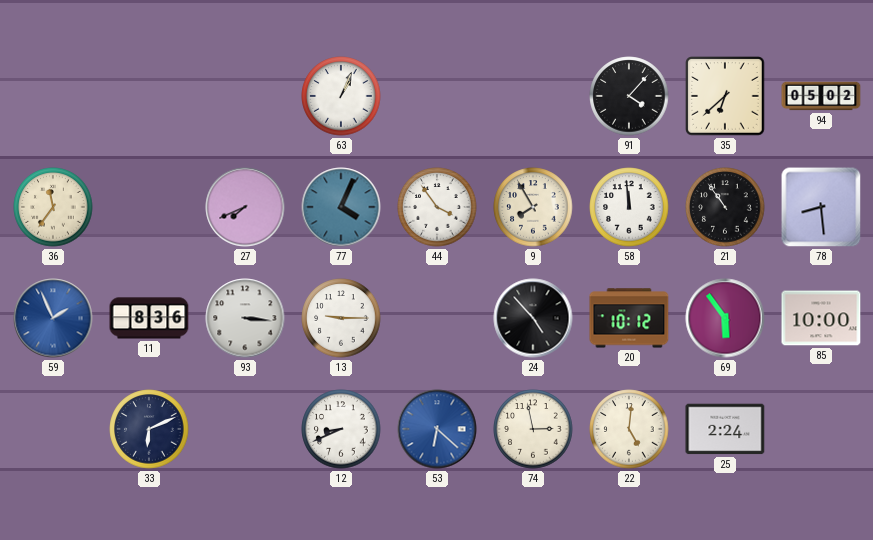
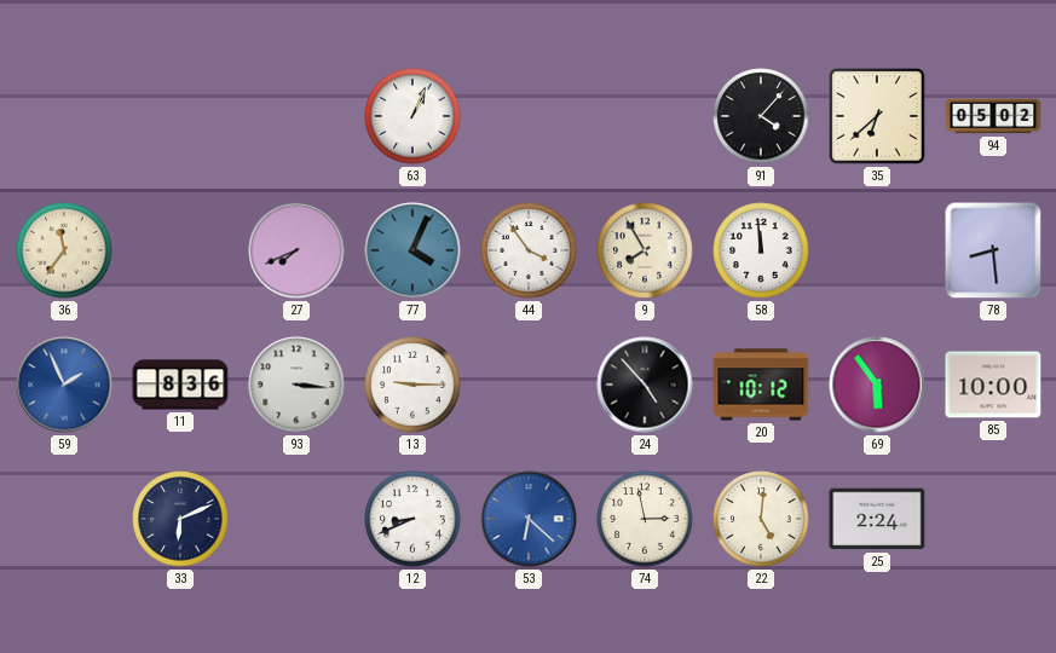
21: 10:54 -> none (725, 207)
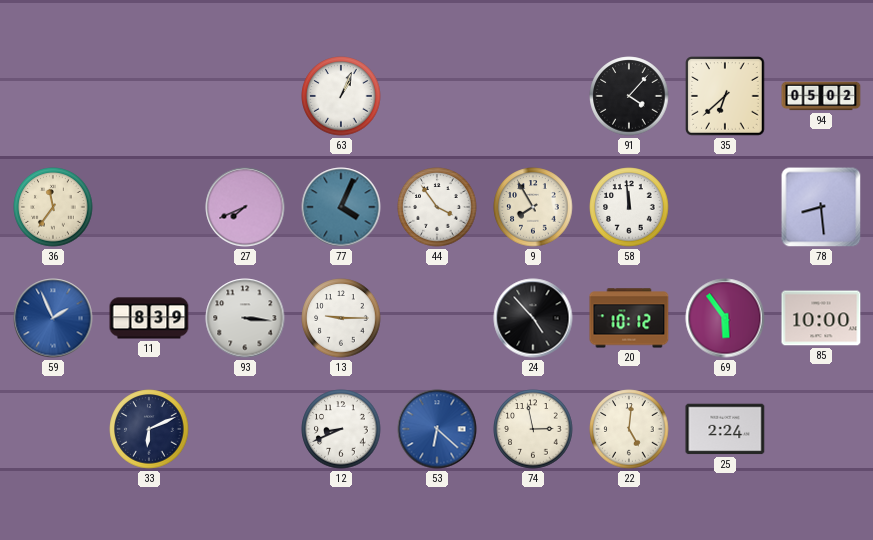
11: 8:36 -> 8:39 (149, 318)
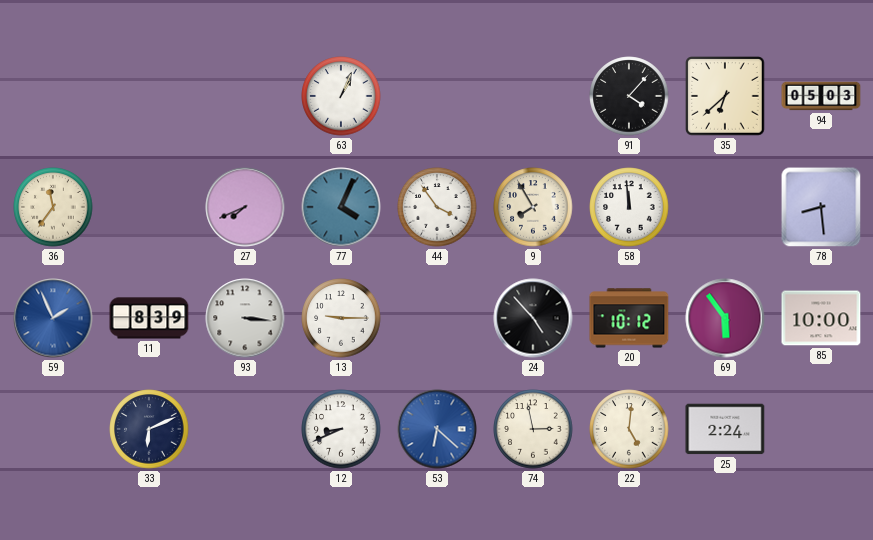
94: 05:02 -> 05:03 (821, 96)
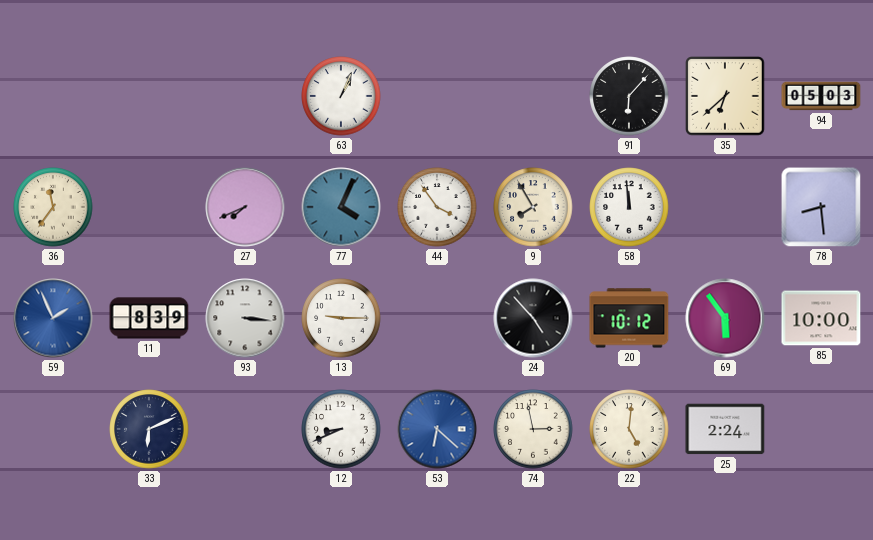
91: 4:07 -> 6:07 (629, 96)
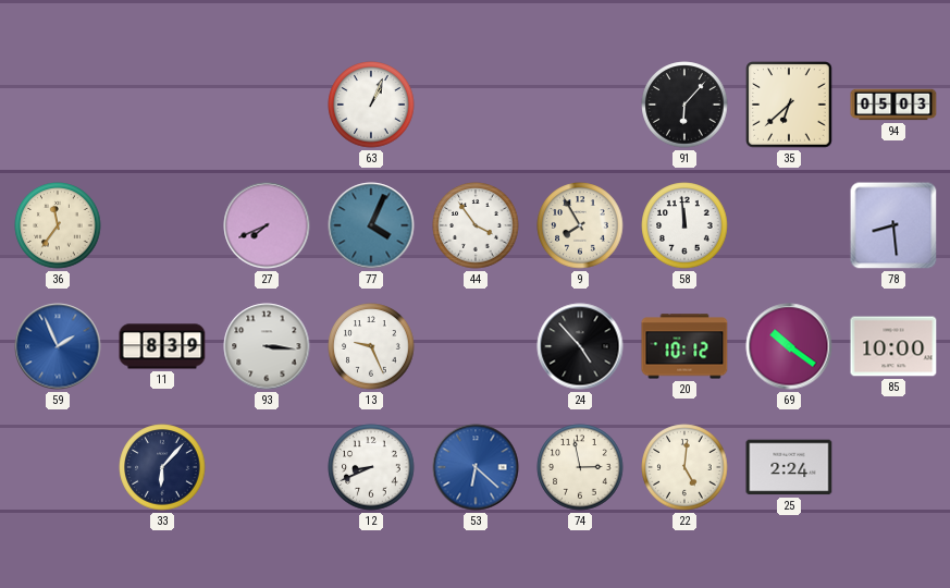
13: 9:15 -> 9:26 (371, 346)
69: 5:54 -> 10:21 (789, 346)
33: 6:11 -> 6:07 (162, 467)
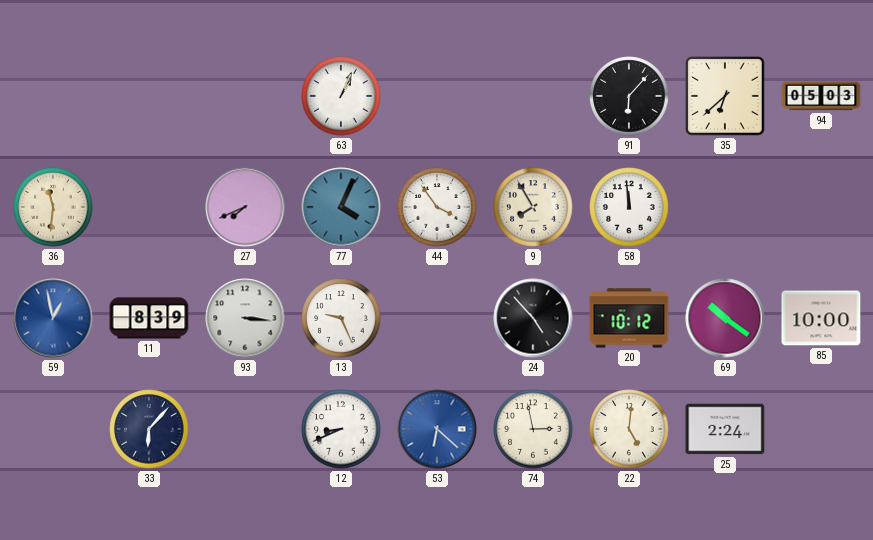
36: 11:36 -> 11:31 (53, 207)
78: 8:29 -> none (893, 225)
59: 1:56 -> 12:58 (53, 318)
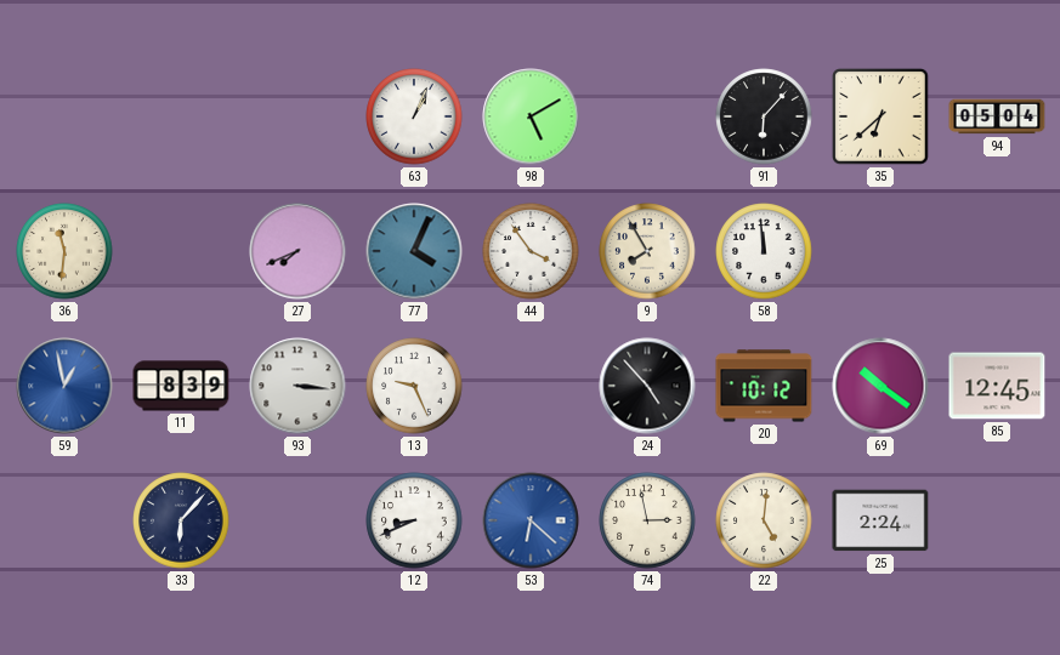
98: none -> 5:10 (531, 116)
94: 05:03 -> 05:04 (997, 116)
85: 10:00 -> 12:45 (997, 386)
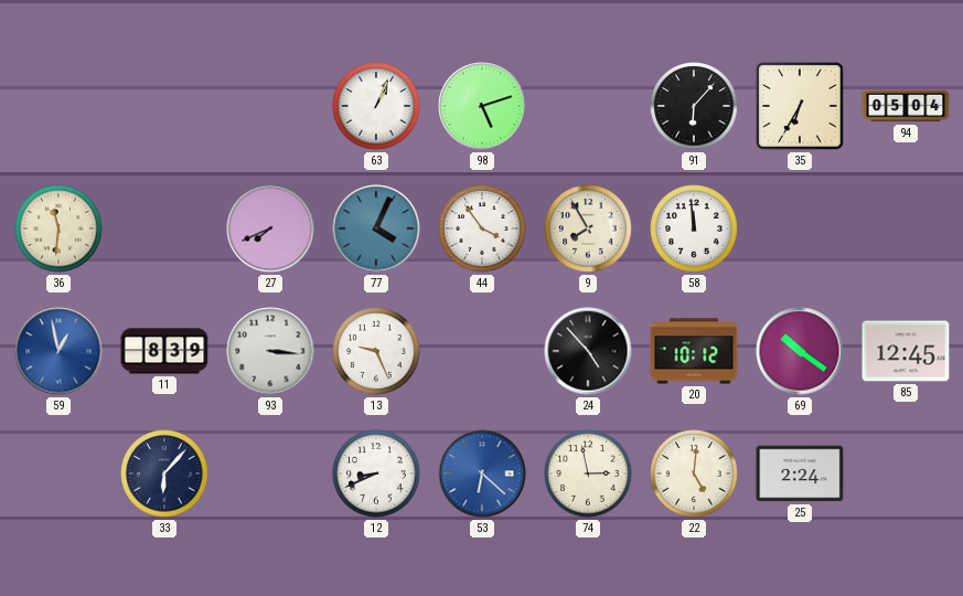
98: 5:10 -> 5:12 (482, 106)
35: 6:38 -> 6:35 (800, 106)
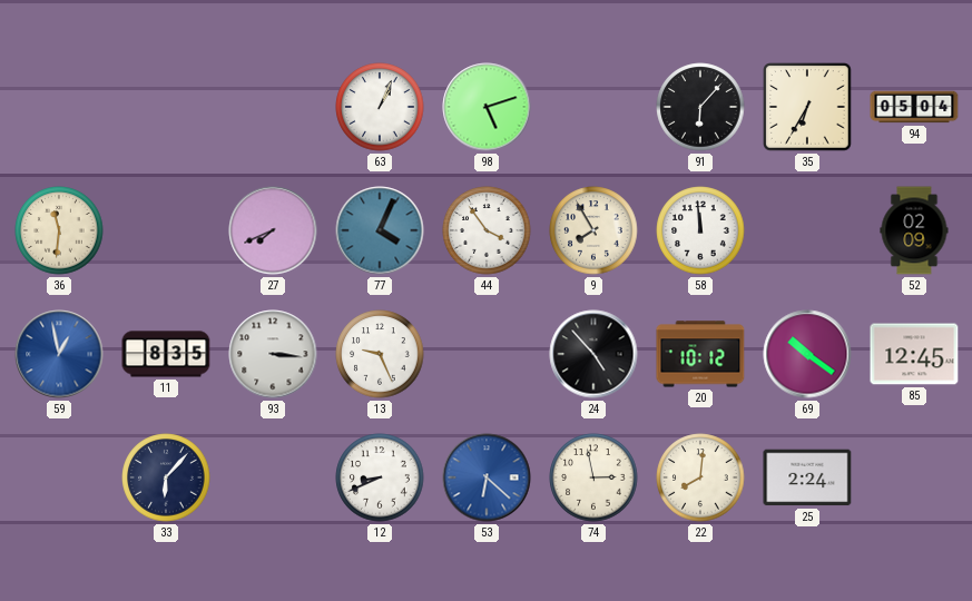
52: none -> 02:09 (914, 230)
11: 8:39 -> 8:35 (166, 354)
22: 5:01 -> 8:01 (700, 477)
